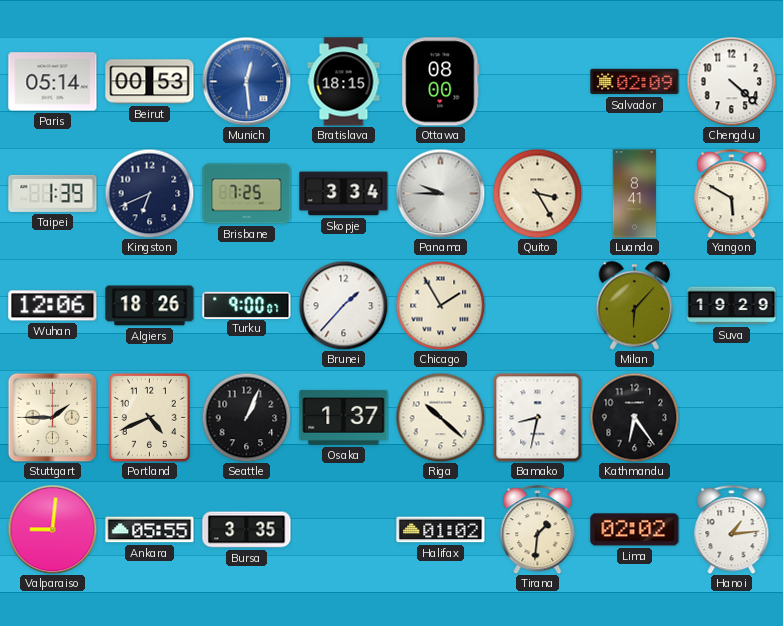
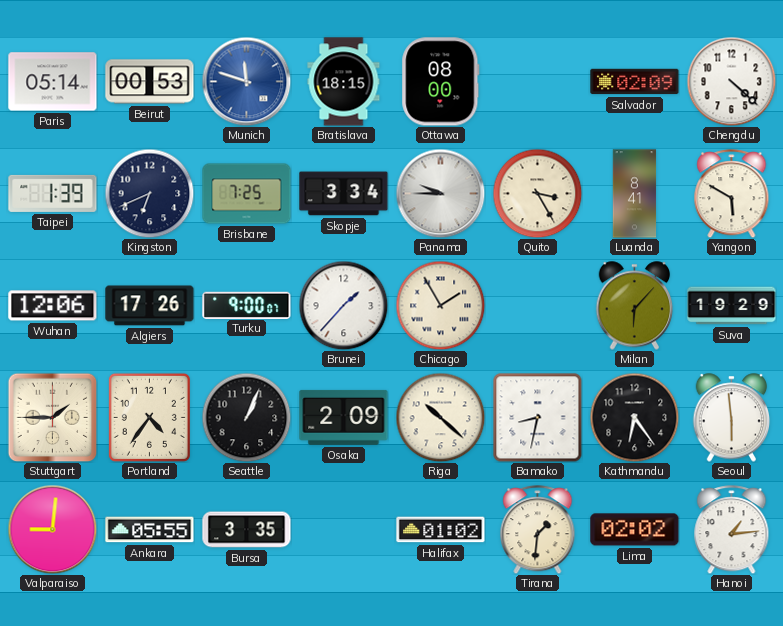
Munich: 12:29 -> 11:48 (246, 81)
Algiers: 18:26 -> 17:26 (150, 306)
Portland: 4:41 -> 4:36 (149, 417)
Osaka: 1:37 -> 2:09 (344, 417)
Seoul: none -> 5:59 (732, 418)
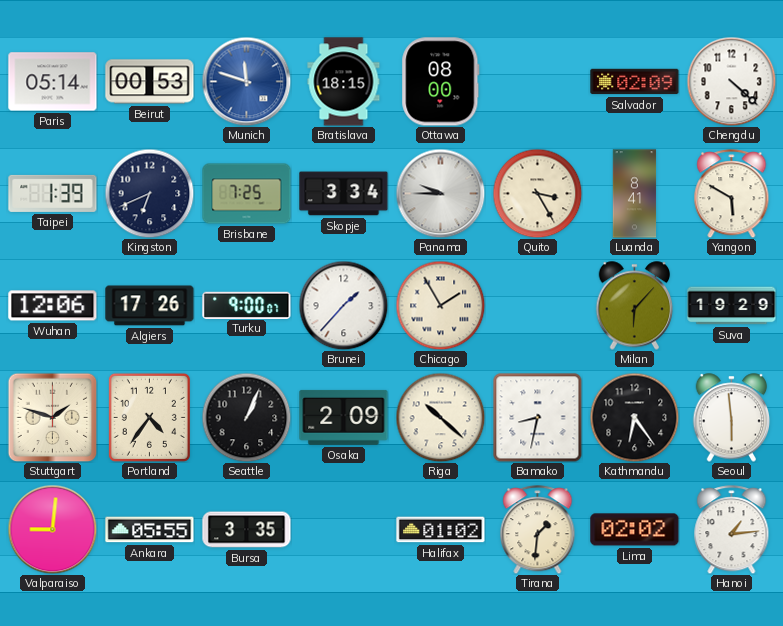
Stuttgart: 1:45 -> 1:48 (52, 417)
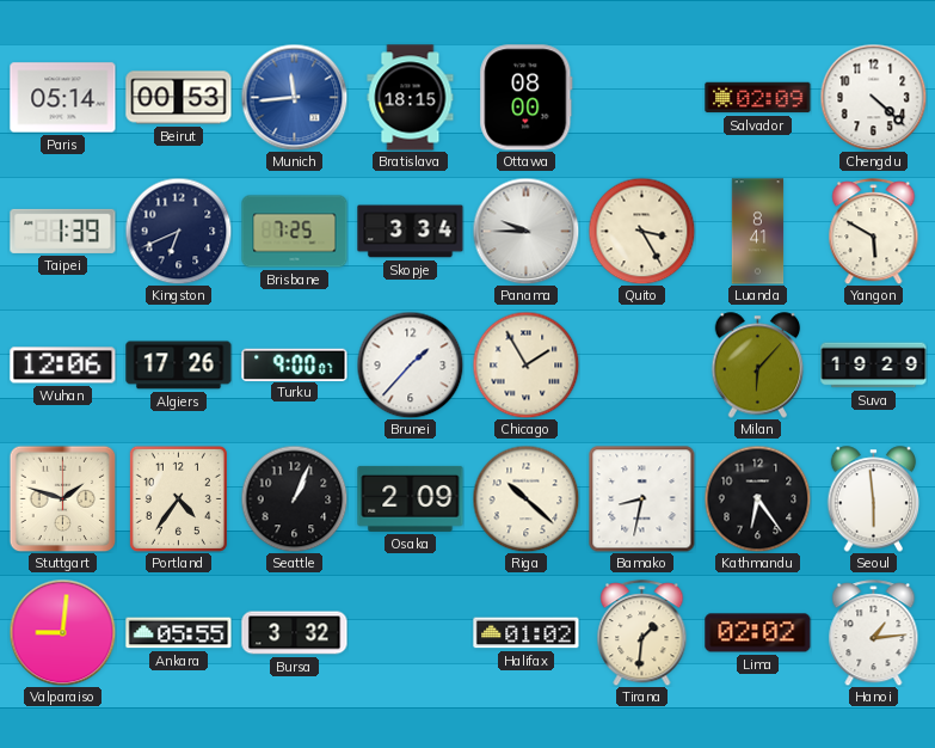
Munich: 11:48 -> 11:44 (294, 97)
Bursa: 3:35 -> 3:32 (295, 633)
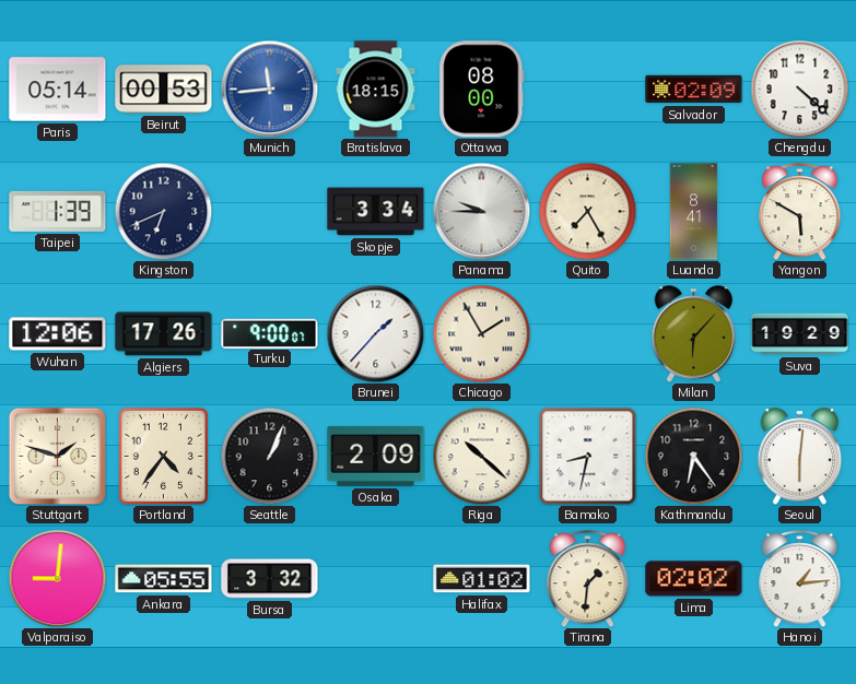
Brisbane: 7:25 -> none (295, 232)
Quito: 3:25 -> 7:25 (587, 211)
Seoul: 5:59 -> 6:01 (800, 457)
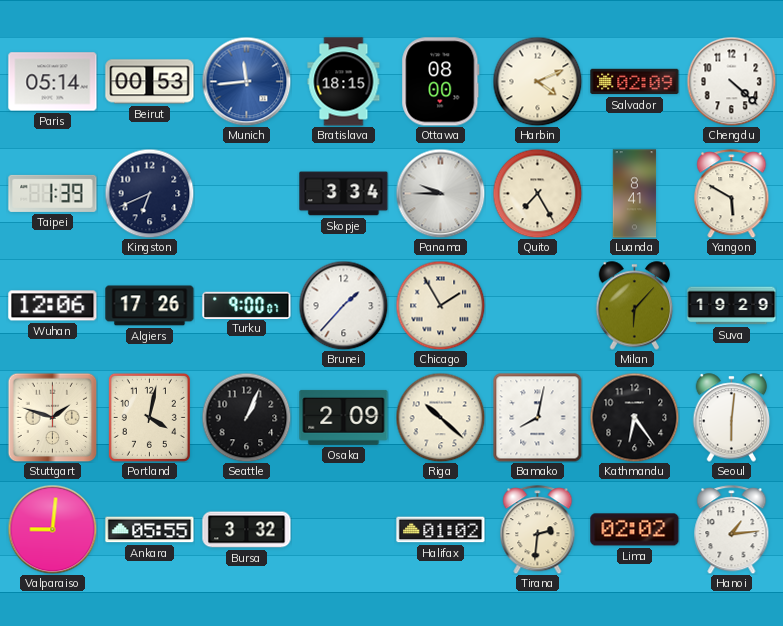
Harbin: none -> 4:11 (537, 81)
Portland: 4:36 -> 4:02 (149, 417)
Bamako: 8:32 -> 8:02 (537, 417)
Tirana: 1:31 -> 2:31 (538, 530)
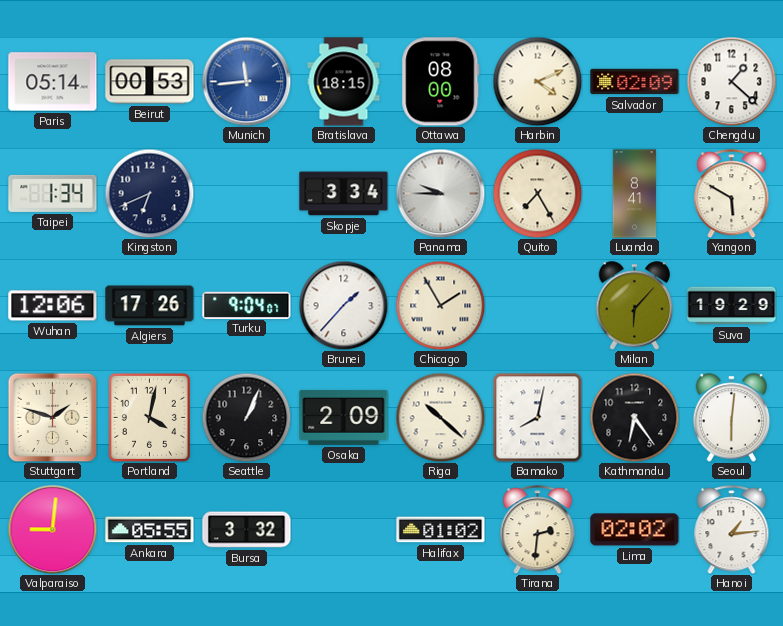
Chengdu: 4:22 -> 1:22 (731, 81)
Taipei: 1:39 -> 1:34 (53, 193)
Turku: 9:00 -> 9:04 (247, 305)
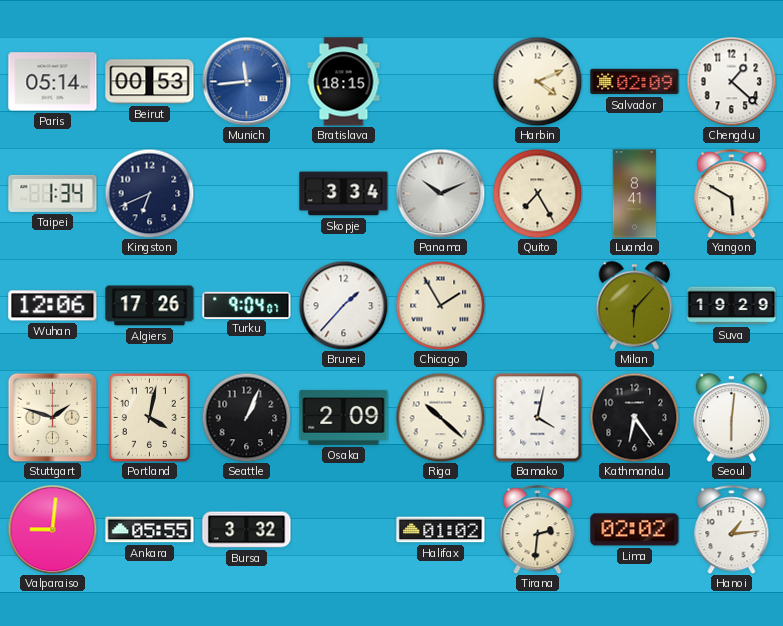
Ottawa: 08:00 -> none (441, 82)
Panama: 9:45 -> 10:11 (440, 193)
Bamako: 8:02 -> 4:02 (537, 417)
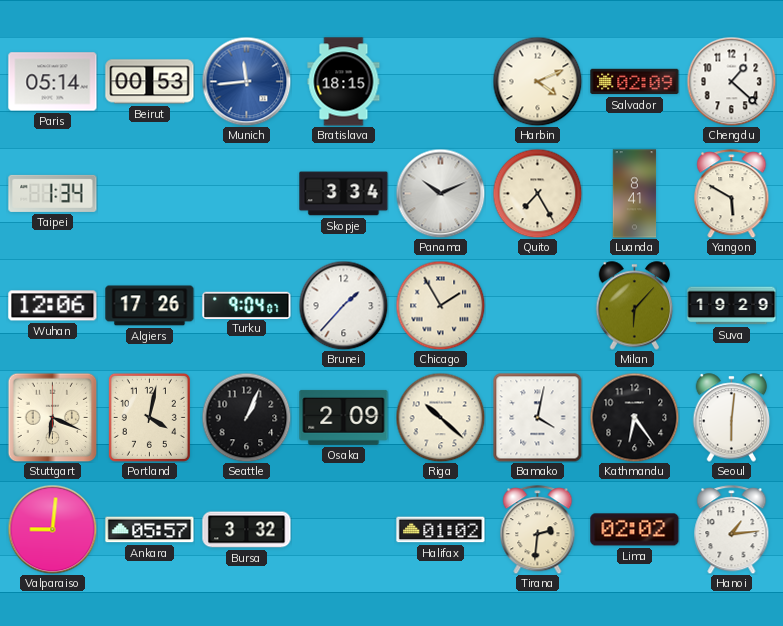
Kingston: 6:41 -> none (149, 193)
Stuttgart: 1:48 -> 6:19 (52, 417)
Ankara: 05:55 -> 05:57 (150, 530)
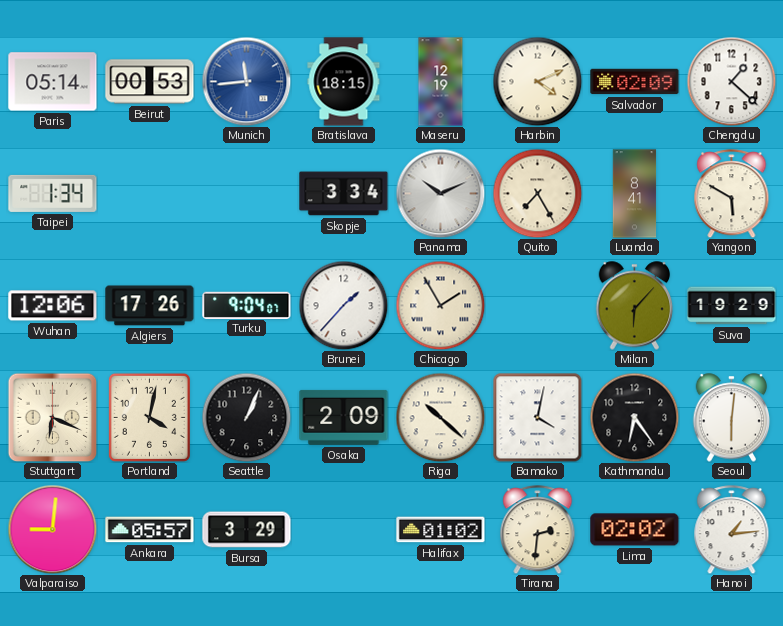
Maseru: none -> 12:19 (441, 82)
Bursa: 3:32 -> 3:29 (247, 530)
